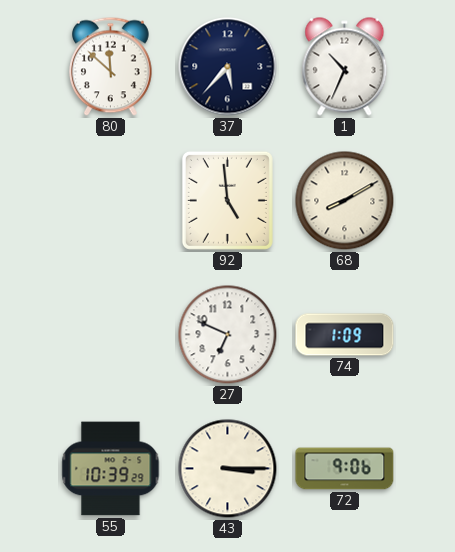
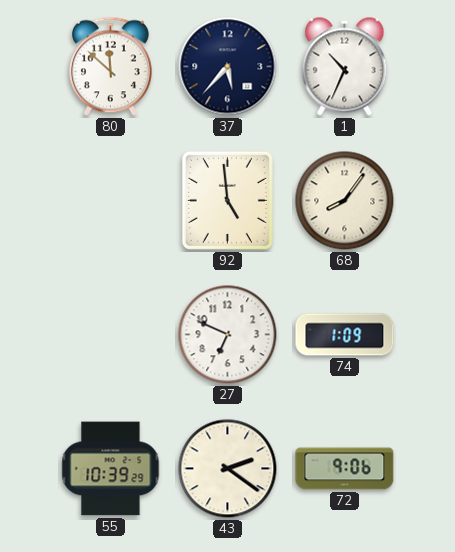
68: 8:10 -> 8:06 (345, 201)
43: 3:15 -> 2:21 (228, 469)
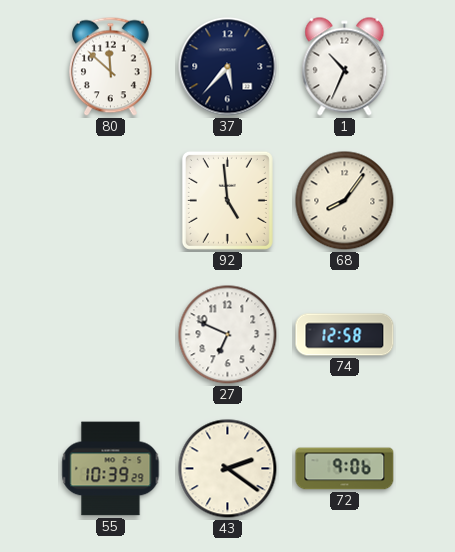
74: 1:09 -> 12:58 (345, 335)
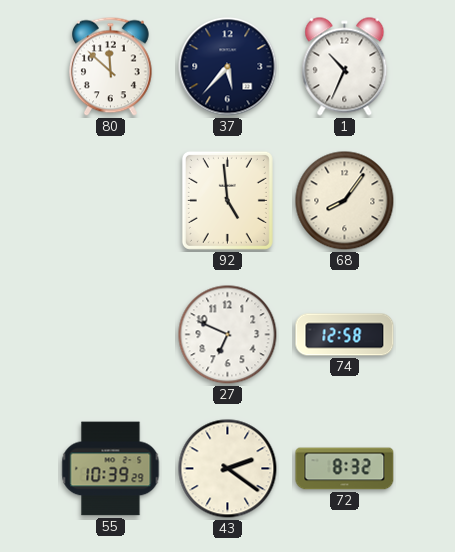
72: 9:06 -> 8:32 (345, 469)
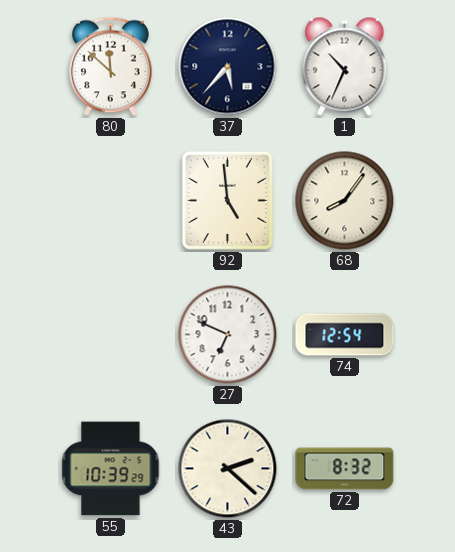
74: 12:58 -> 12:54 (345, 335)
43: 2:21 -> 2:22 (228, 469)
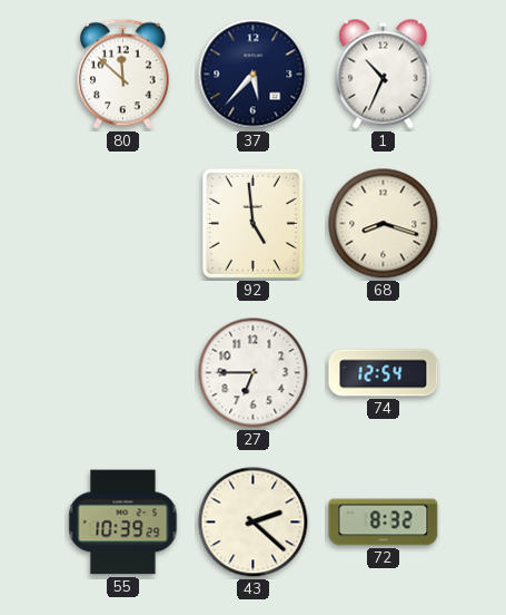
68: 8:06 -> 8:18 (384, 224)
27: 6:49 -> 6:45 (254, 373)
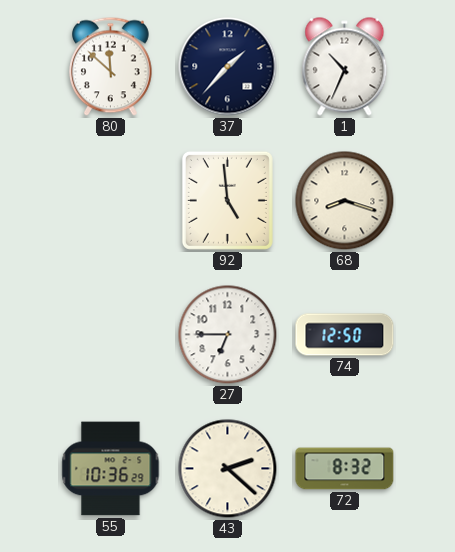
37: 5:37 -> 1:37 (228, 67)
74: 12:54 -> 12:50 (345, 335)
55: 10:39 -> 10:36 (111, 469)
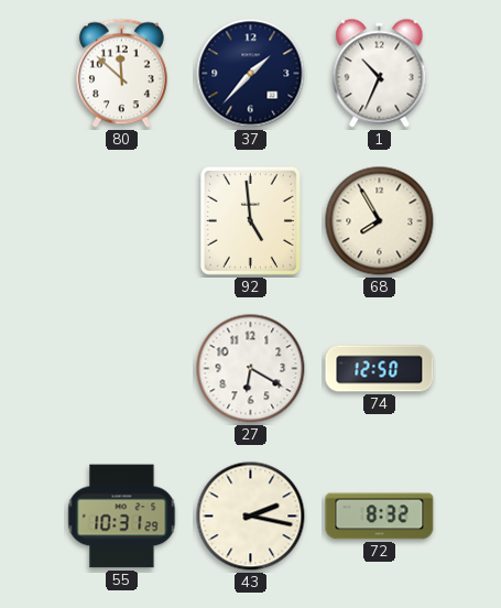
68: 8:18 -> 7:55 (380, 221)
27: 6:45 -> 6:20 (251, 369)
55: 10:36 -> 10:31 (122, 517)
43: 2:22 -> 2:17 (251, 517)
